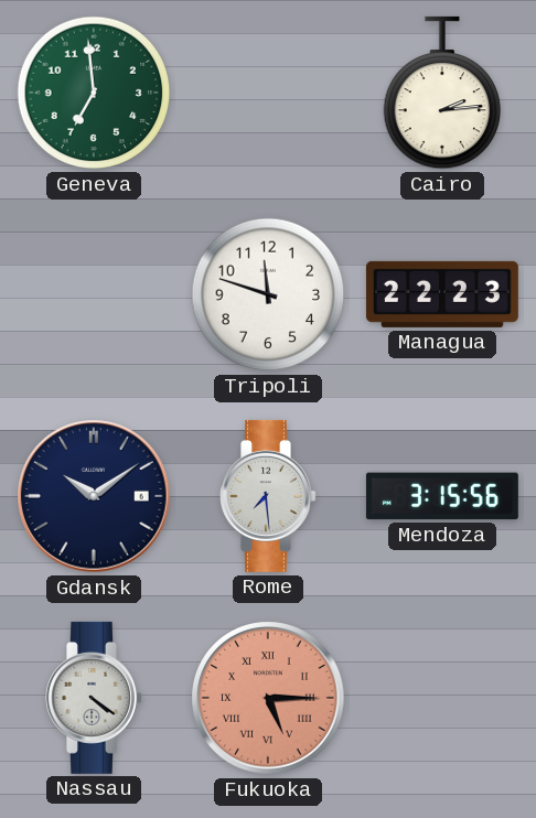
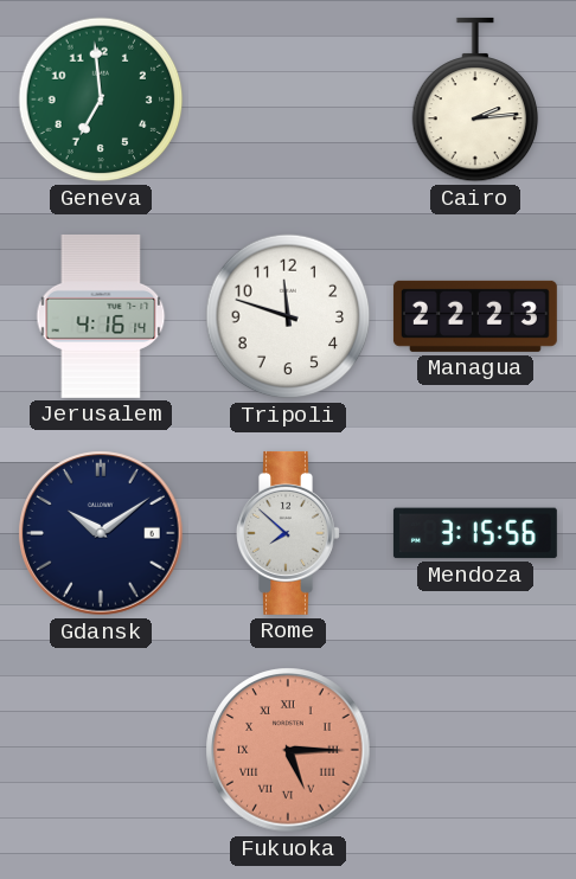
Jerusalem: none -> 4:16 (101, 316)
Rome: 7:29 -> 7:52 (288, 533)
Nassau: 4:21 -> none (94, 698)
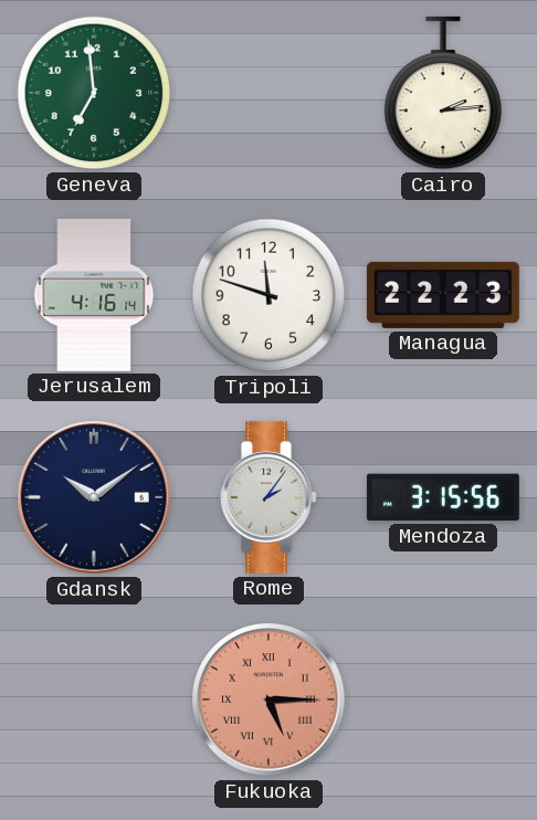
Rome: 7:52 -> 2:06 (268, 497)
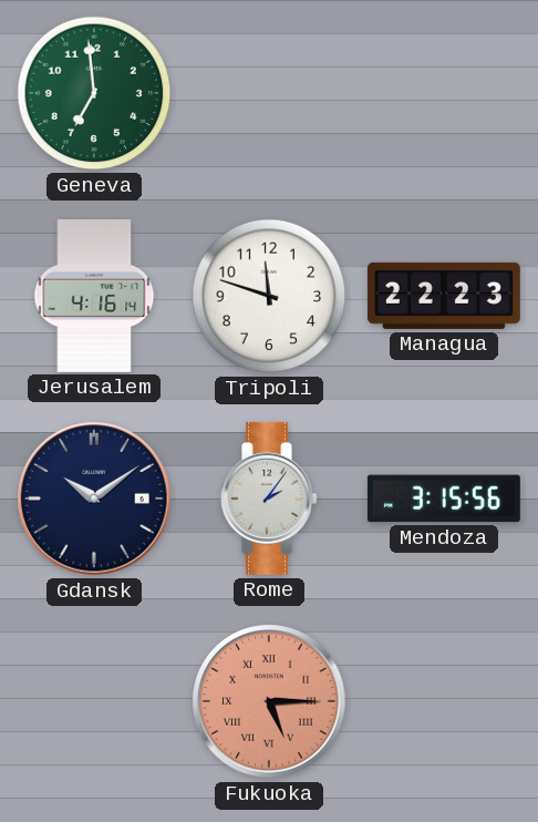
Cairo: 2:14 -> none (443, 93)
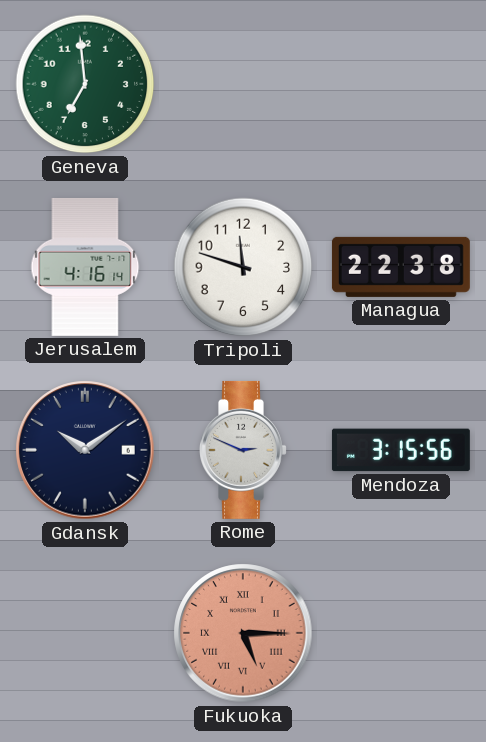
Managua: 22:23 -> 22:38 (401, 267)
Rome: 2:06 -> 2:49 (243, 450)
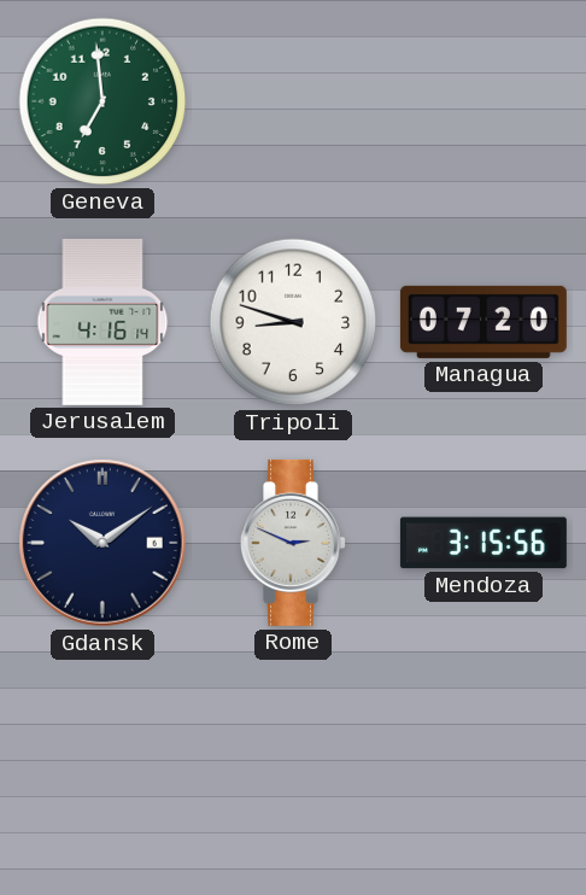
Tripoli: 11:48 -> 8:48 (293, 322)
Managua: 22:38 -> 07:20 (484, 322)
Fukuoka: 5:15 -> none (243, 633)
